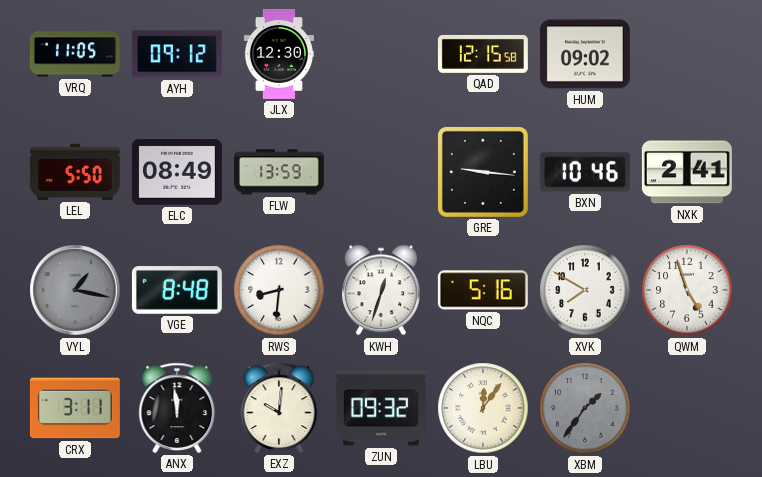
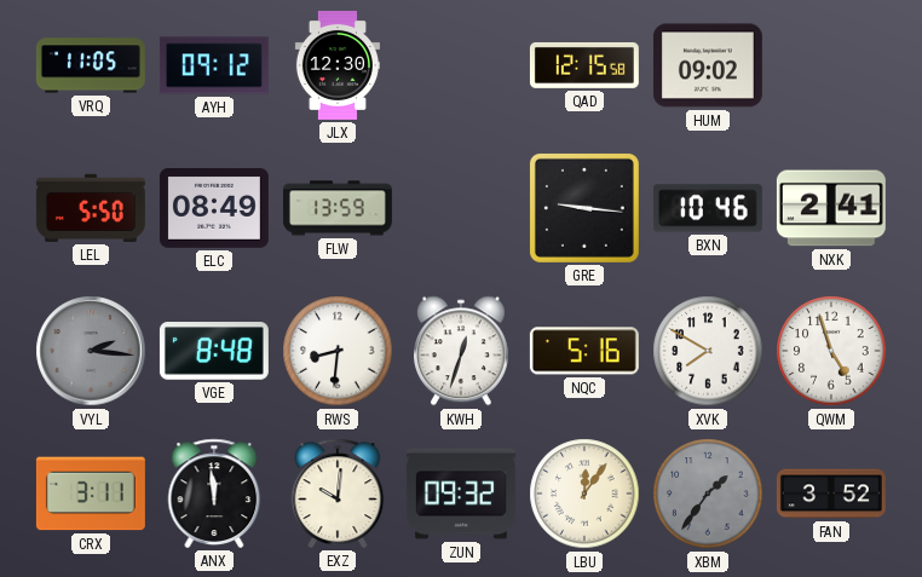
VYL: 1:17 -> 2:16 (91, 351)
FAN: none -> 3:52 (831, 494)
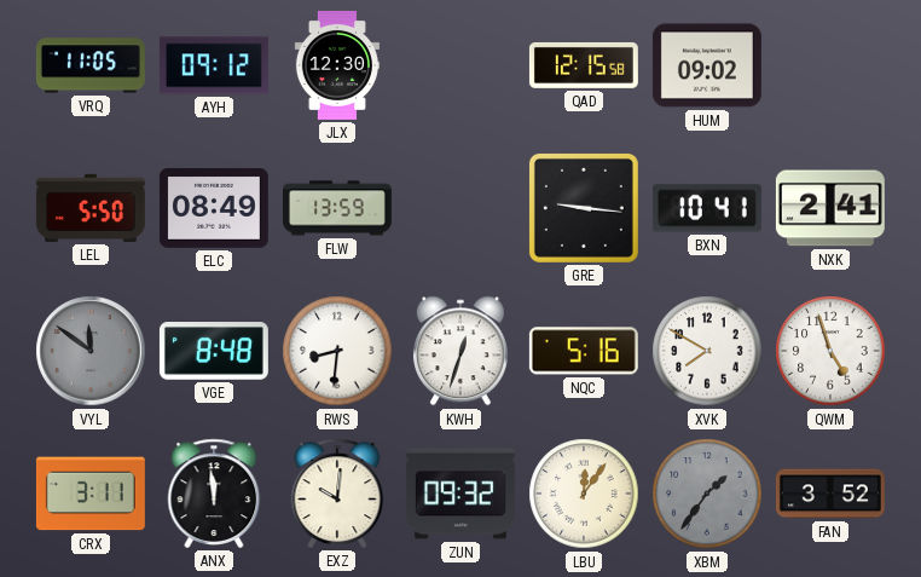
BXN: 10:46 -> 10:41 (707, 208)
VYL: 2:16 -> 11:51 (91, 351)
